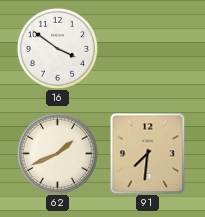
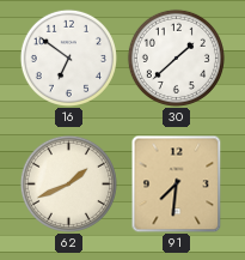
16: 3:51 -> 6:51 (68, 58)
30: none -> 1:38 (176, 58)
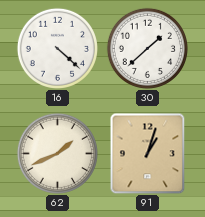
16: 6:51 -> 4:22 (57, 48)
91: 7:31 -> 1:03 (148, 153)
